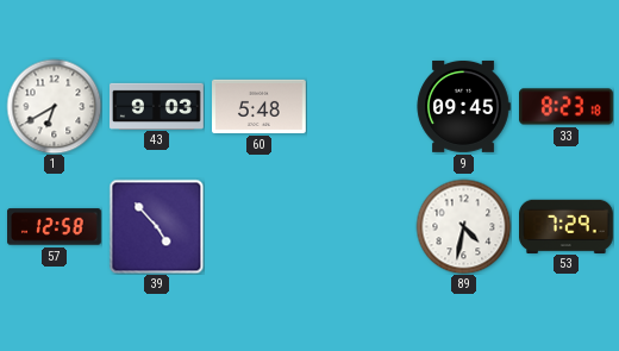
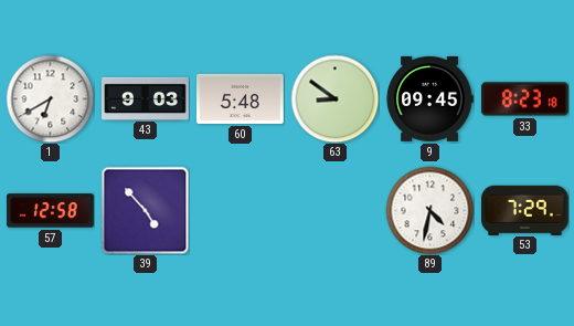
63: none -> 8:51 (334, 98)
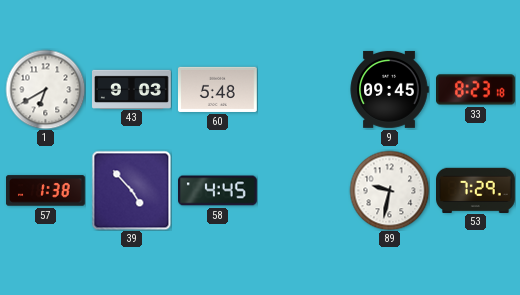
63: 8:51 -> none (334, 98)
57: 12:58 -> 1:38 (46, 191)
58: none -> 4:45 (218, 191)
89: 4:32 -> 9:32 (389, 190)
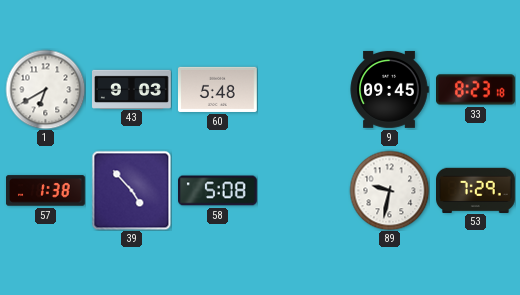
58: 4:45 -> 5:08 (218, 191)
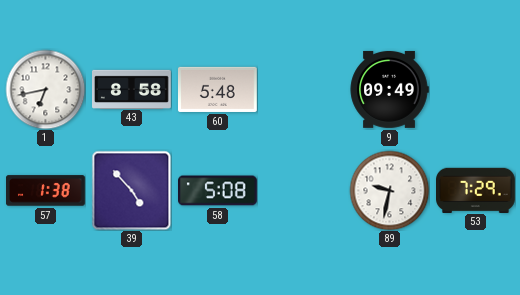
1: 6:40 -> 6:43 (45, 89)
43: 9:03 -> 8:58 (132, 89)
9: 09:45 -> 09:49 (389, 89)
33: 8:23 -> none (476, 90)
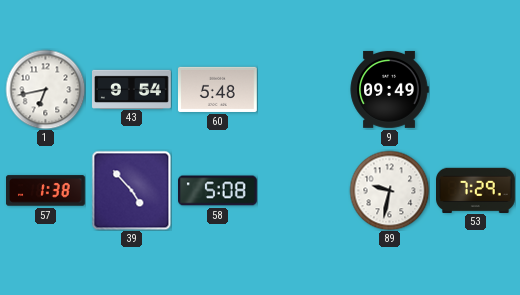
43: 8:58 -> 9:54 (132, 89)
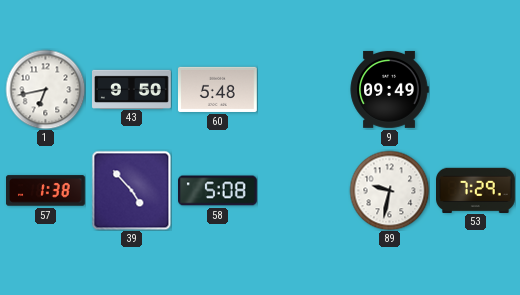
43: 9:54 -> 9:50 (132, 89)
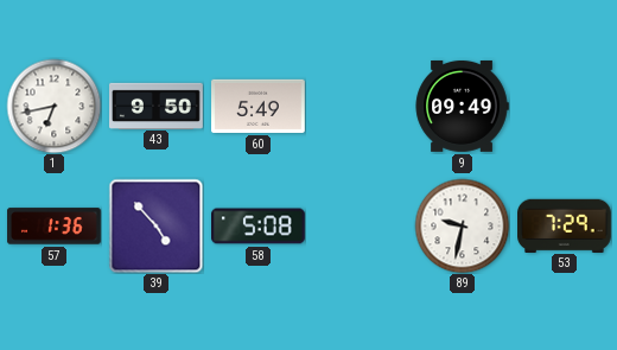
60: 5:48 -> 5:49 (259, 106)
57: 1:38 -> 1:36 (55, 227)
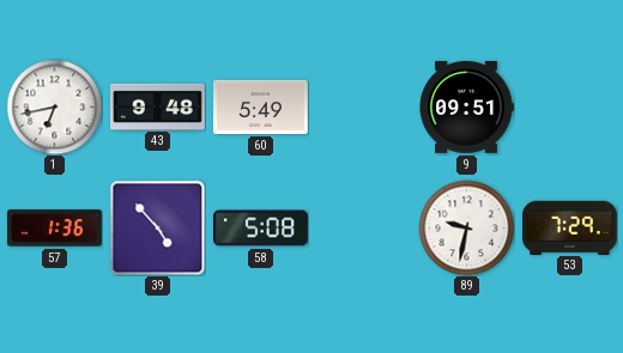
43: 9:50 -> 9:48 (158, 106)
9: 09:49 -> 09:51 (466, 106)
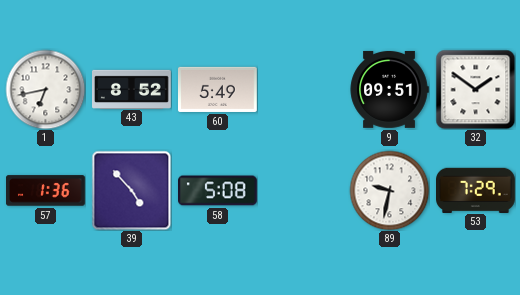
43: 9:48 -> 8:52 (132, 89)
32: none -> 1:51 (475, 89)
